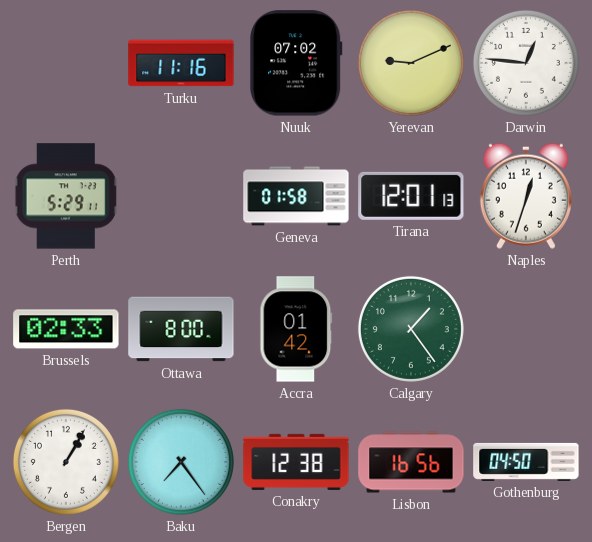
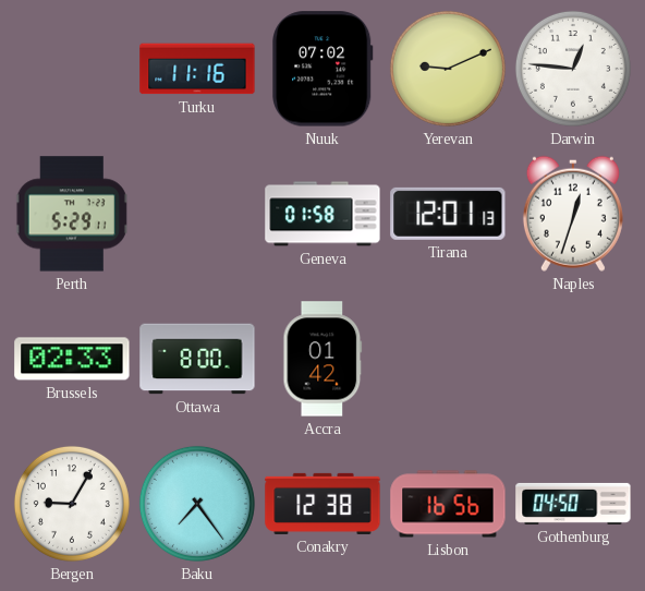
Calgary: 1:24 -> none (411, 329)
Bergen: 1:05 -> 9:05 (72, 504)
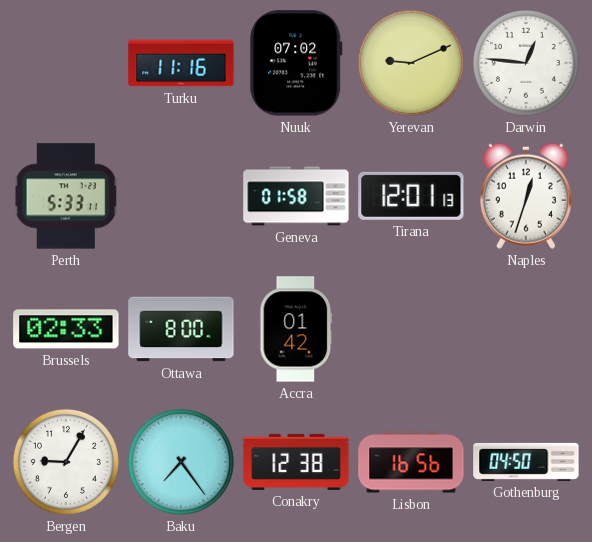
Perth: 5:29 -> 5:33 (66, 196)
